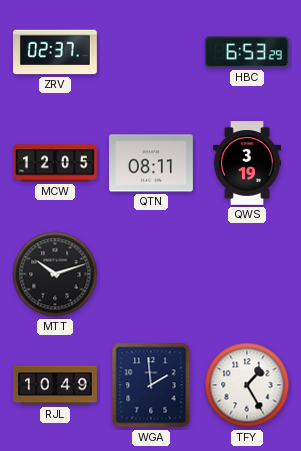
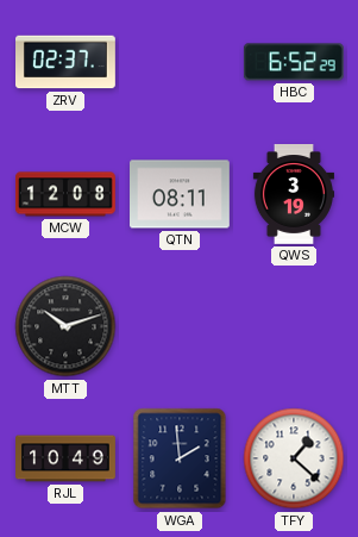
HBC: 6:53 -> 6:52 (294, 62)
MCW: 12:05 -> 12:08 (67, 194)
TFY: 1:25 -> 1:22 (294, 458)
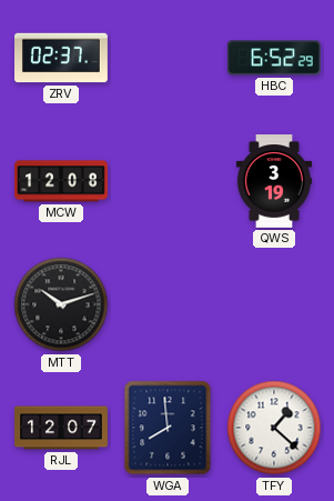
QTN: 08:11 -> none (181, 194)
RJL: 10:49 -> 12:07 (62, 428)
WGA: 1:59 -> 7:59 (168, 428)
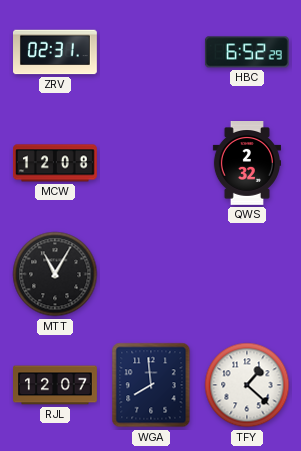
ZRV: 02:37 -> 02:31 (56, 52)
QWS: 3:19 -> 2:32 (246, 164)
MTT: 10:12 -> 11:05 (55, 274)
